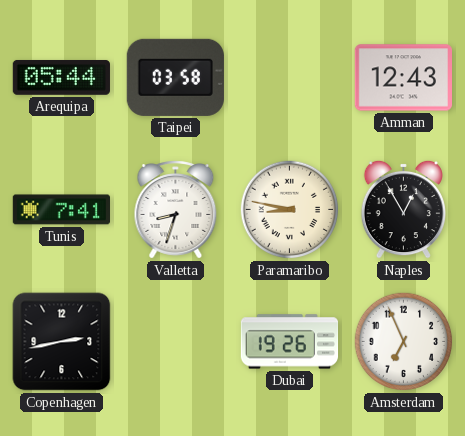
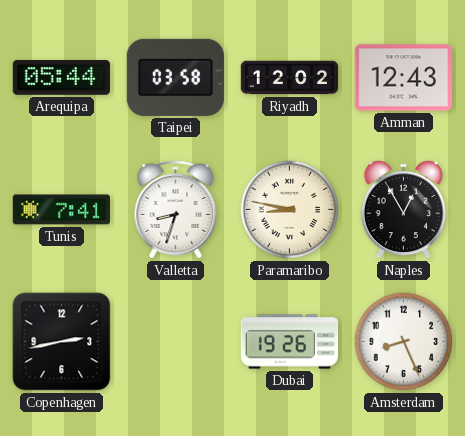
Riyadh: none -> 12:02 (290, 78)
Amsterdam: 6:56 -> 8:26 (404, 342)
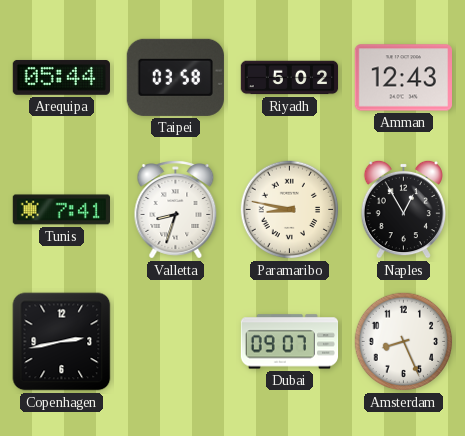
Riyadh: 12:02 -> 5:02 (290, 78)
Dubai: 19:26 -> 09:07 (290, 342)
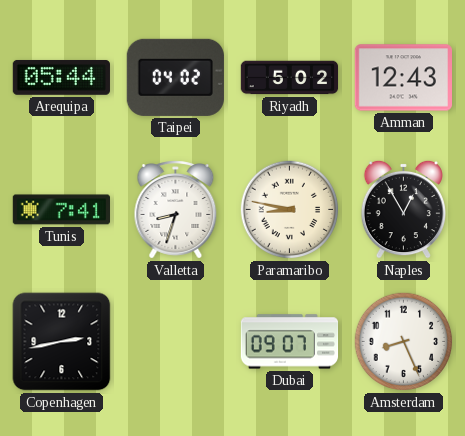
Taipei: 03:58 -> 04:02 (175, 77)
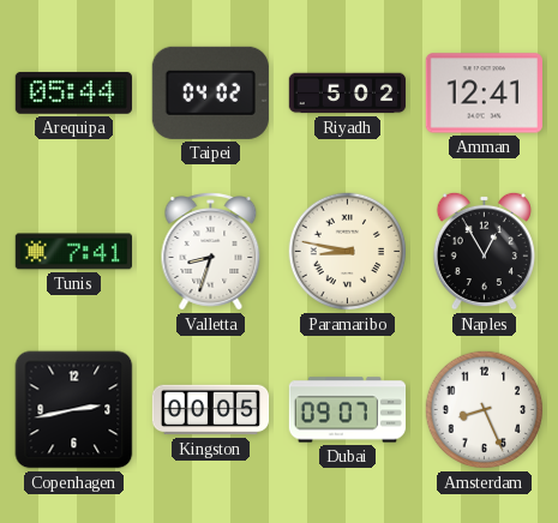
Amman: 12:43 -> 12:41 (484, 94)
Kingston: none -> 00:05 (211, 410)
